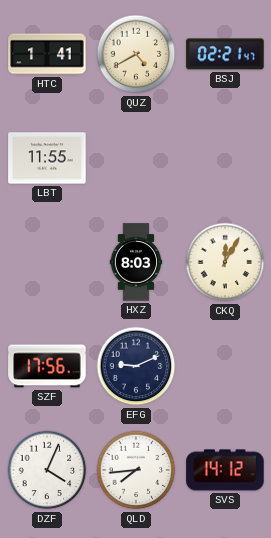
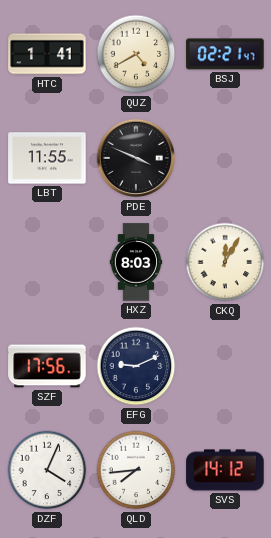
PDE: none -> 3:49 (136, 158)
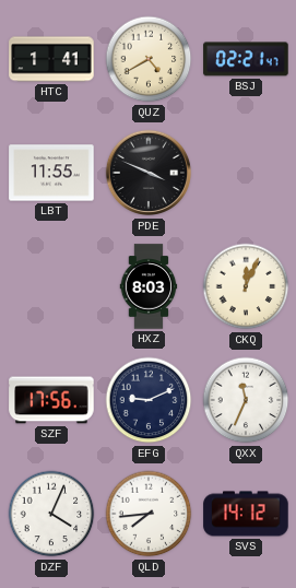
CKQ: 12:05 -> 12:04 (246, 286)
QXX: none -> 11:34 (246, 400)
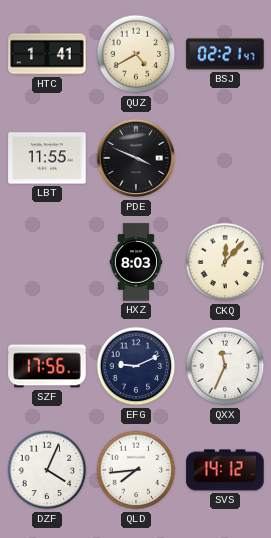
CKQ: 12:04 -> 12:07 (225, 262)
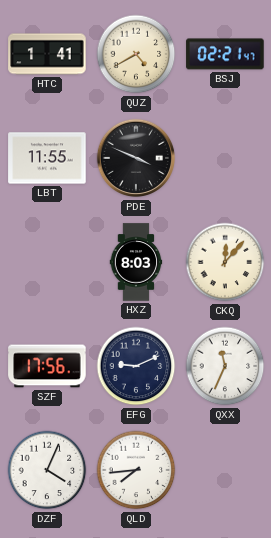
SVS: 14:12 -> none (225, 470)
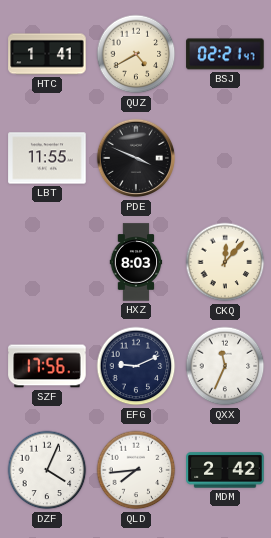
MDM: none -> 2:42 (225, 470)
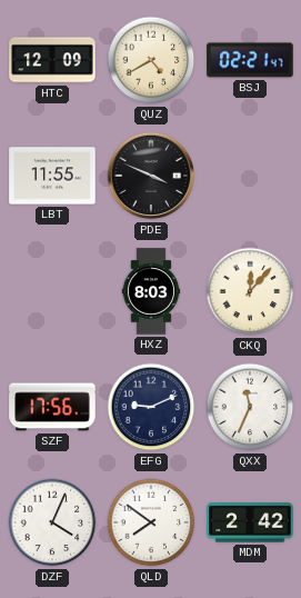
HTC: 1:41 -> 12:09 (52, 60)
QLD: 7:44 -> 7:51 (151, 522)
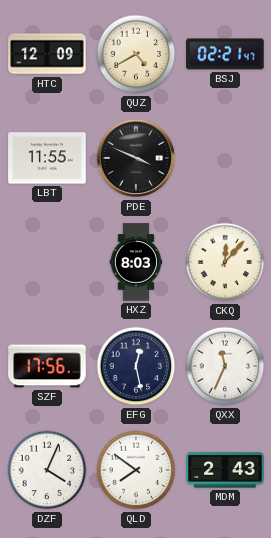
EFG: 9:11 -> 12:28 (136, 366)
MDM: 2:42 -> 2:43 (225, 470)
